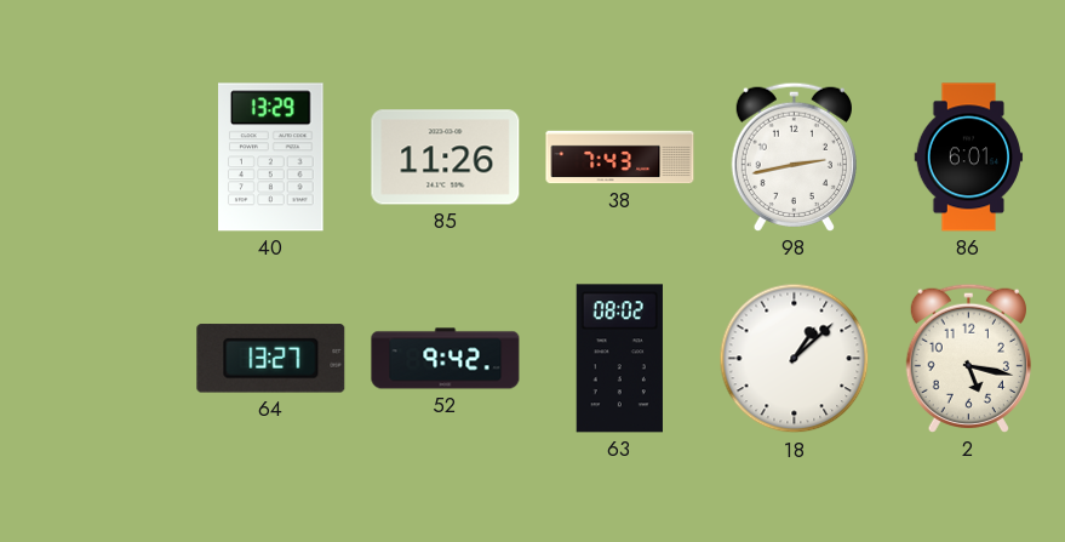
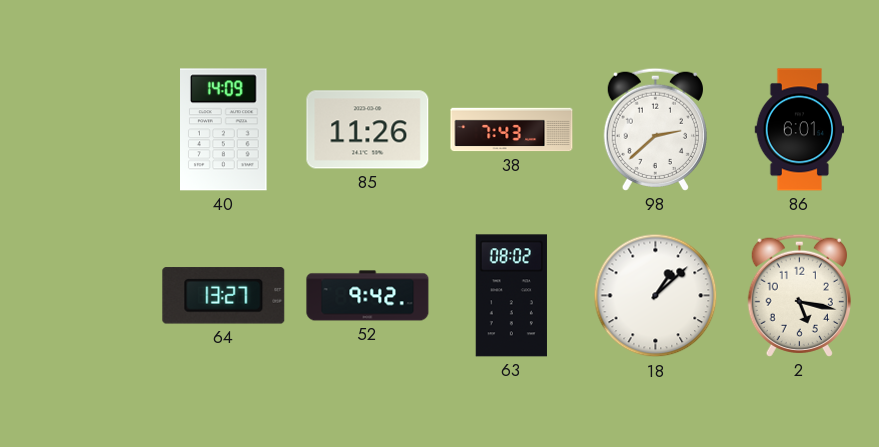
40: 13:29 -> 14:09 (224, 130)
98: 2:43 -> 2:38 (655, 129)
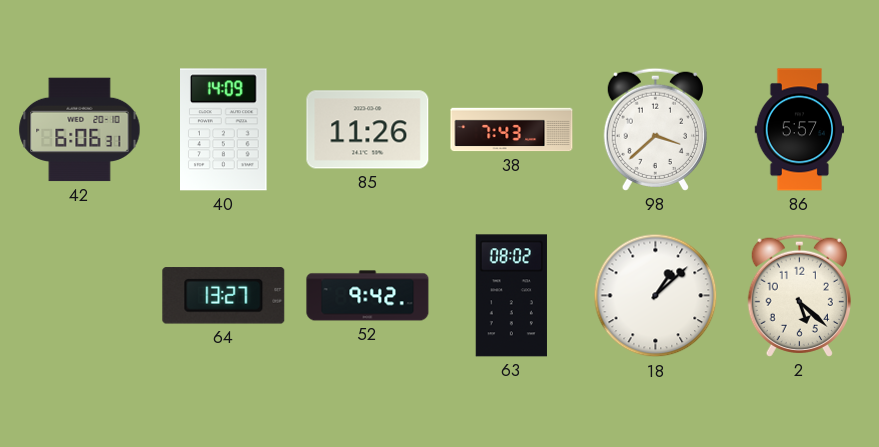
42: none -> 6:06 (80, 130)
98: 2:38 -> 3:38 (655, 129)
86: 6:01 -> 5:57 (800, 130)
2: 5:17 -> 5:22 (799, 295)
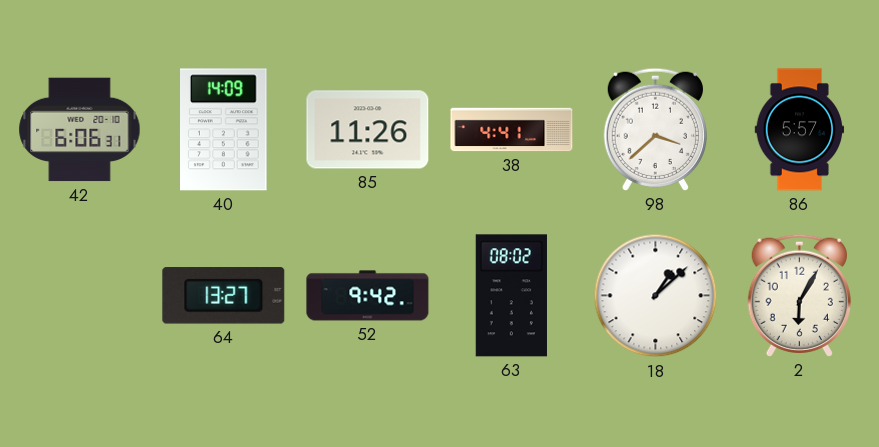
38: 7:43 -> 4:41 (512, 130)
2: 5:22 -> 6:05 (799, 295)
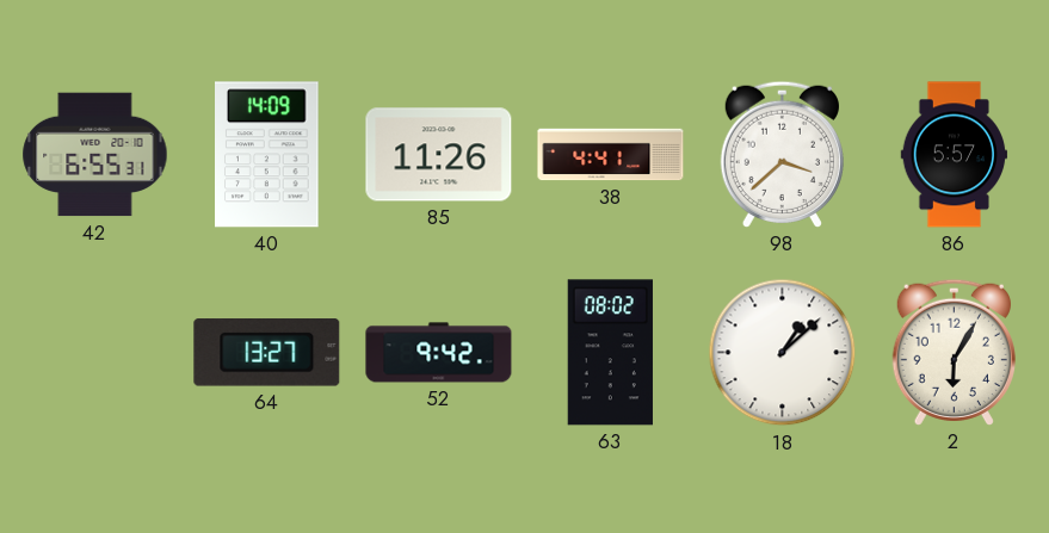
42: 6:06 -> 6:55 (95, 155)
